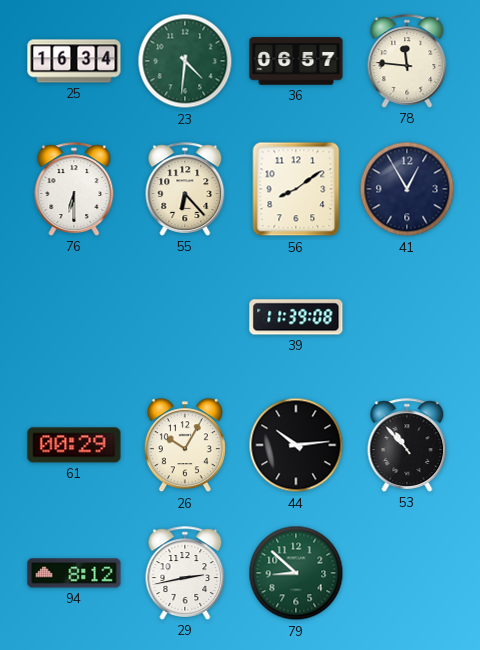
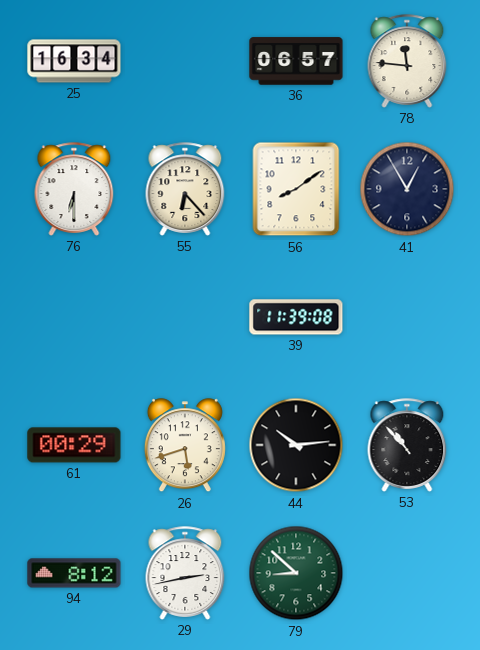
23: 4:31 -> none (185, 61)
26: 10:05 -> 5:42 (185, 446)
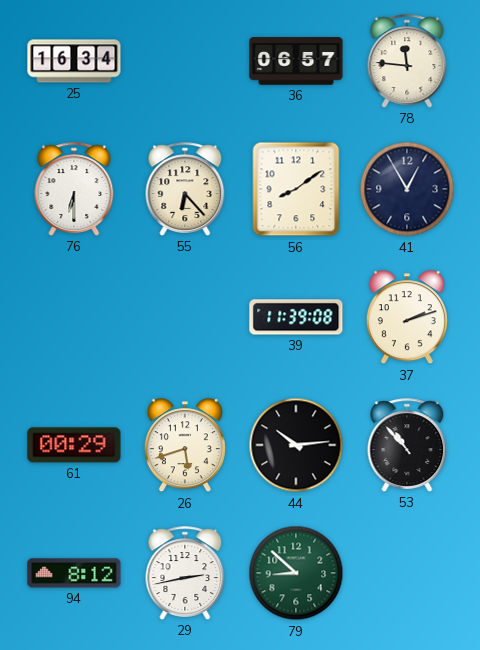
37: none -> 2:12 (407, 318)
